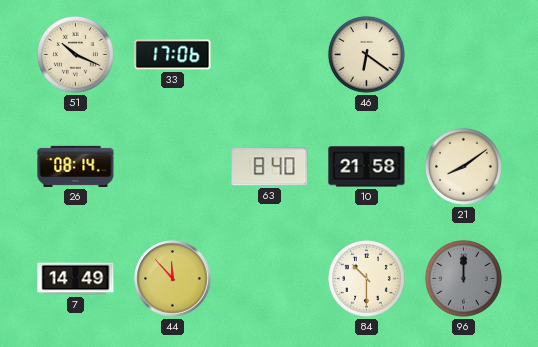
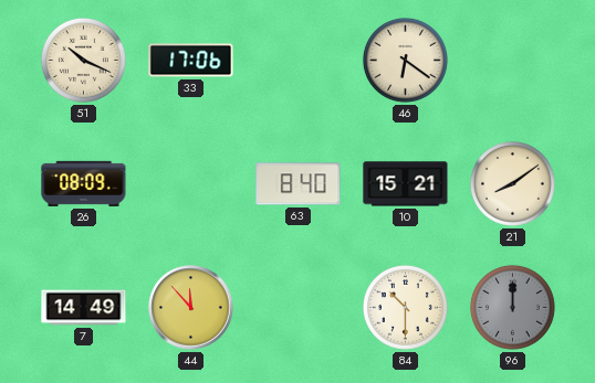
26: 08:14 -> 08:09 (84, 183)
10: 21:58 -> 15:21 (406, 184)
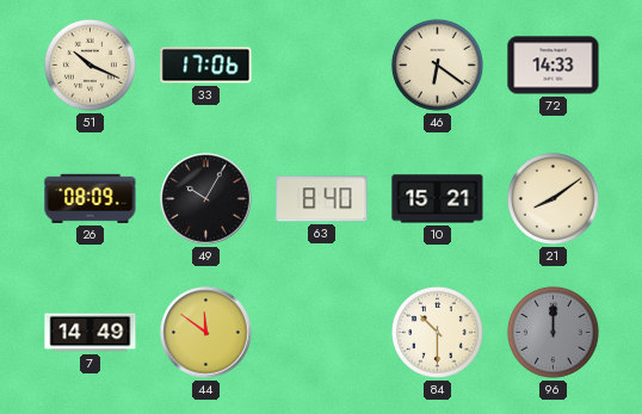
72: none -> 14:33 (554, 66)
49: none -> 10:05 (206, 199)
44: 11:53 -> 11:51 (206, 333)
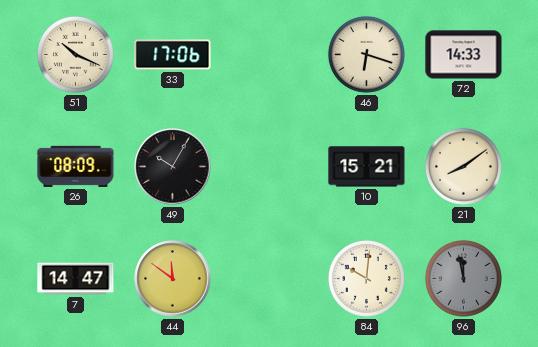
46: 6:21 -> 6:18 (366, 54)
63: 8:40 -> none (322, 199)
7: 14:49 -> 14:47 (76, 279)
84: 10:30 -> 10:01 (366, 278)
96: 12:00 -> 11:58 (463, 278)
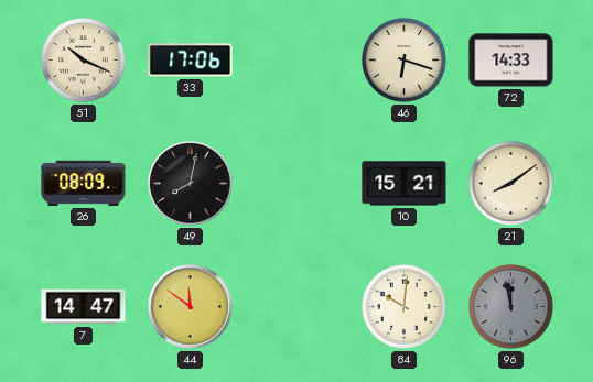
49: 10:05 -> 8:02 (191, 184)
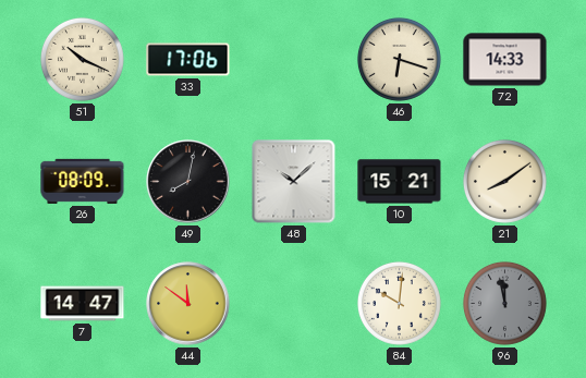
48: none -> 10:08 (294, 182)
